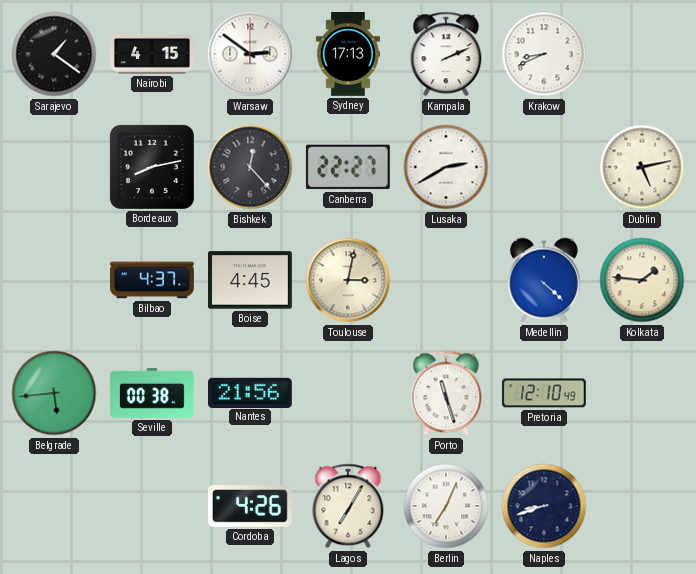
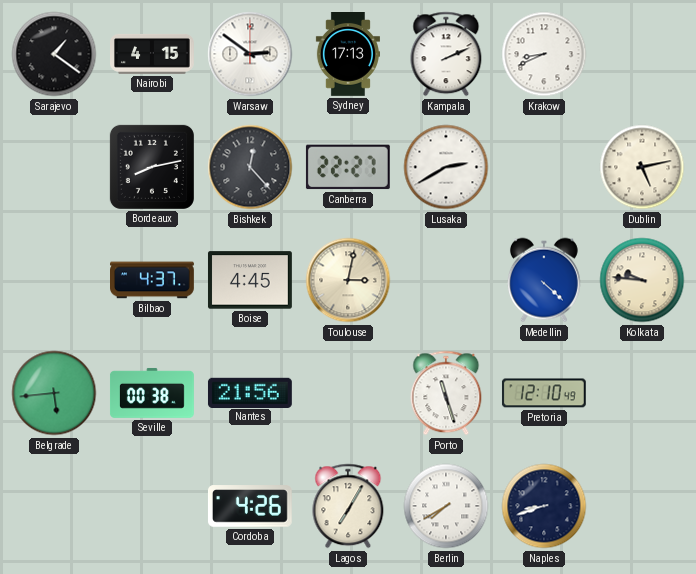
Kolkata: 1:46 -> 9:46 (642, 280)
Berlin: 7:04 -> 7:40 (446, 506)
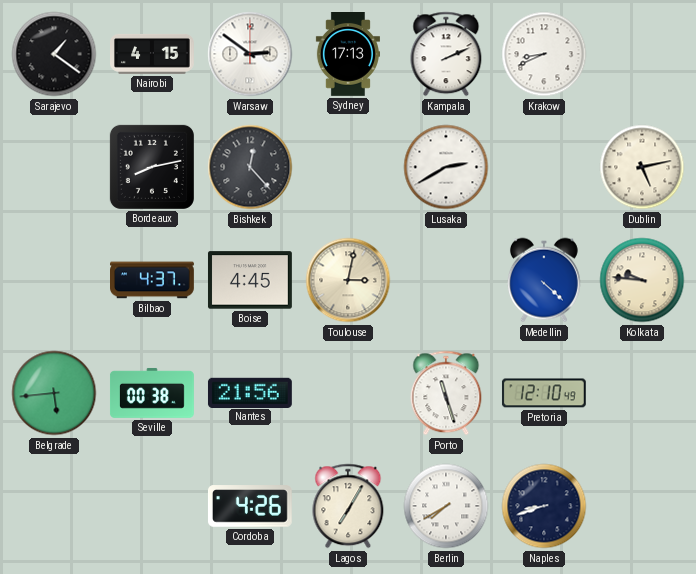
Canberra: 22:27 -> none (348, 167)
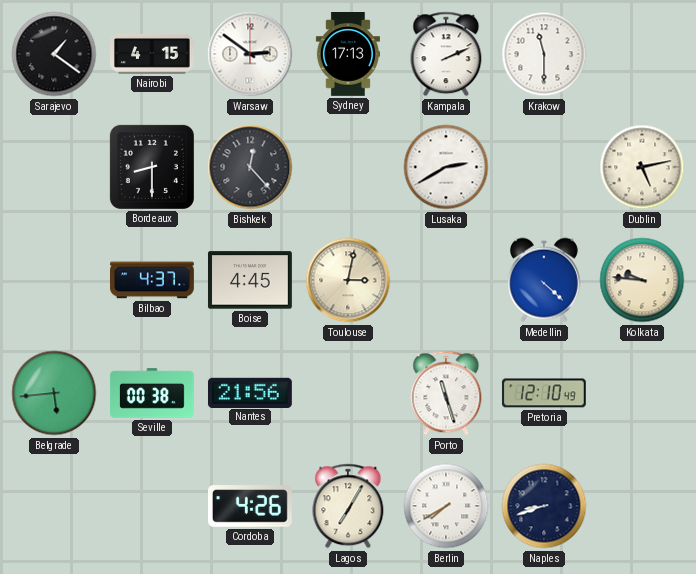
Krakow: 8:41 -> 11:30 (544, 54)
Bordeaux: 8:13 -> 8:30 (152, 167)
